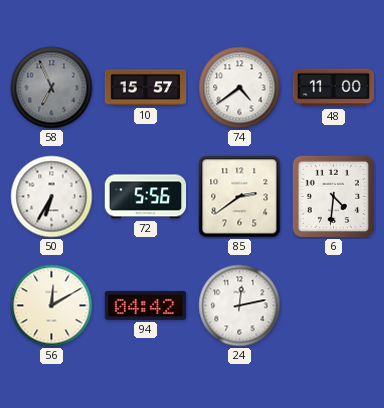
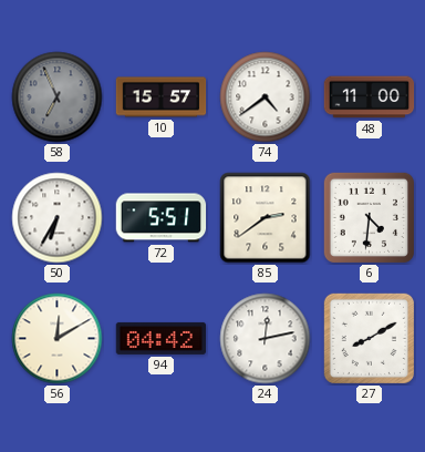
72: 5:56 -> 5:51 (162, 218)
27: none -> 8:10 (369, 338)
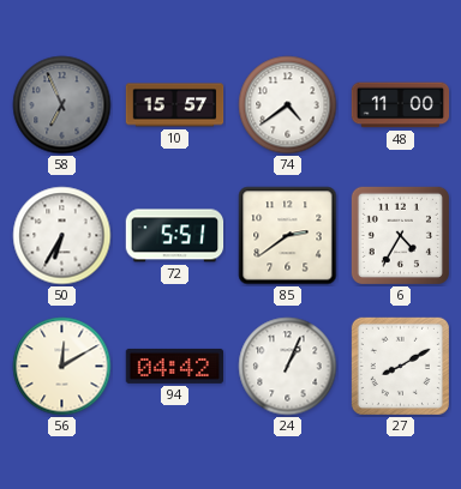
6: 4:31 -> 4:35 (400, 235)
24: 12:13 -> 1:04 (288, 367)
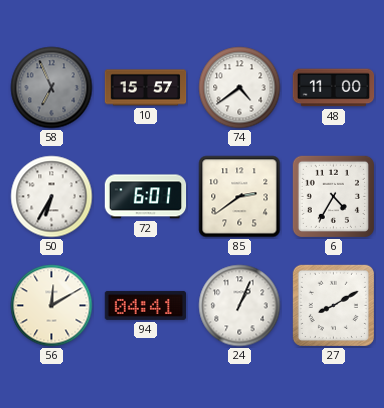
72: 5:51 -> 6:01 (146, 197)
94: 04:42 -> 04:41 (146, 305)
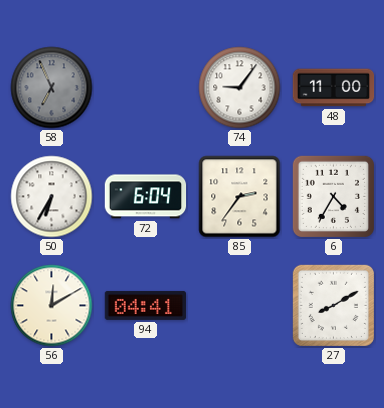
10: 15:57 -> none (146, 88)
74: 4:39 -> 9:06 (240, 88)
72: 6:01 -> 6:04 (146, 197)
85: 2:39 -> 2:36 (240, 197)
24: 1:04 -> none (240, 306)
